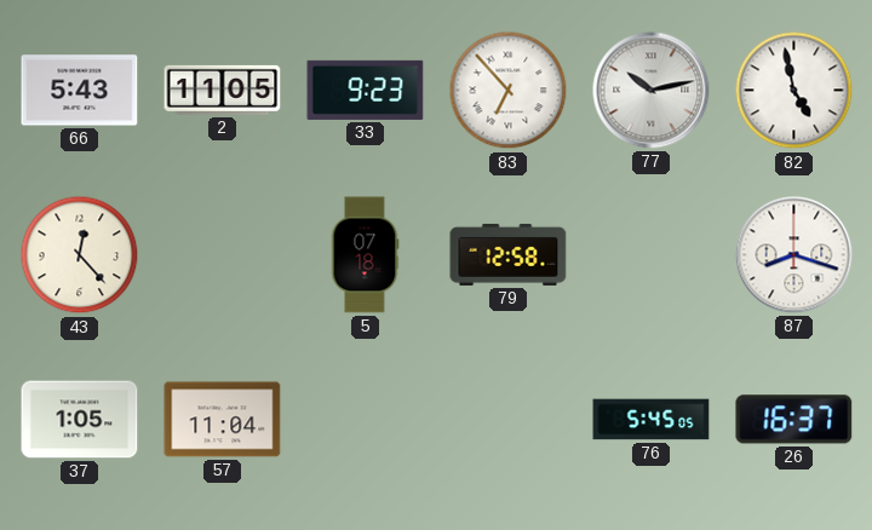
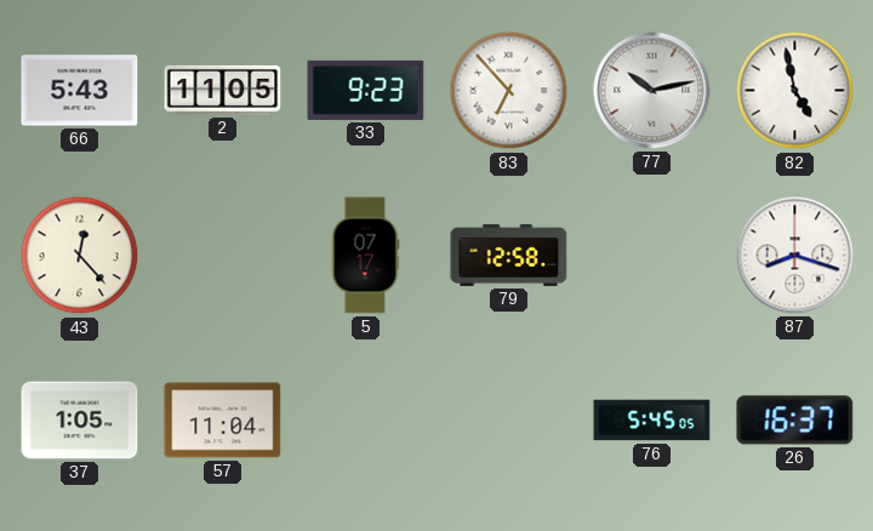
5: 07:18 -> 07:17 (365, 256)
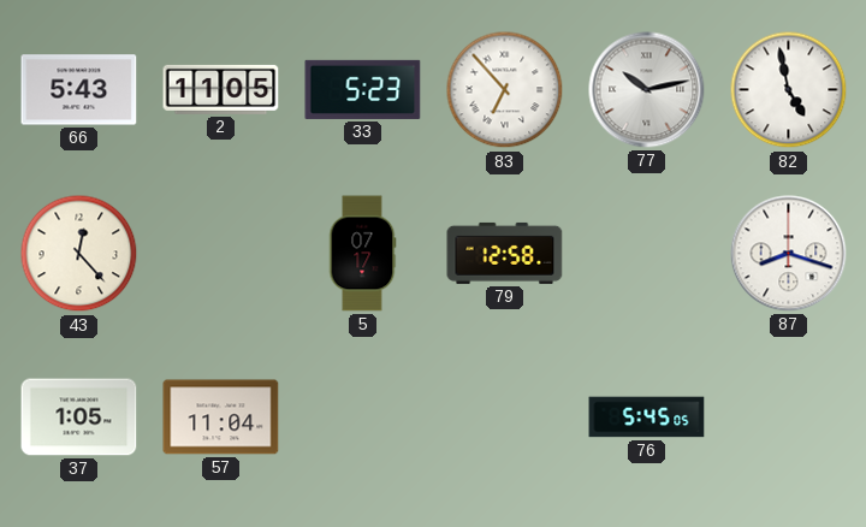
33: 9:23 -> 5:23 (363, 89)
26: 16:37 -> none (795, 421)
